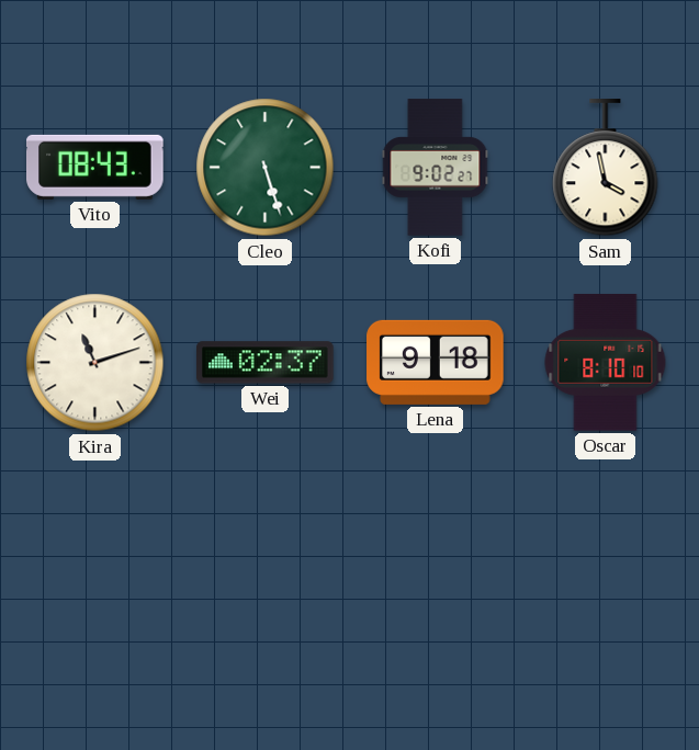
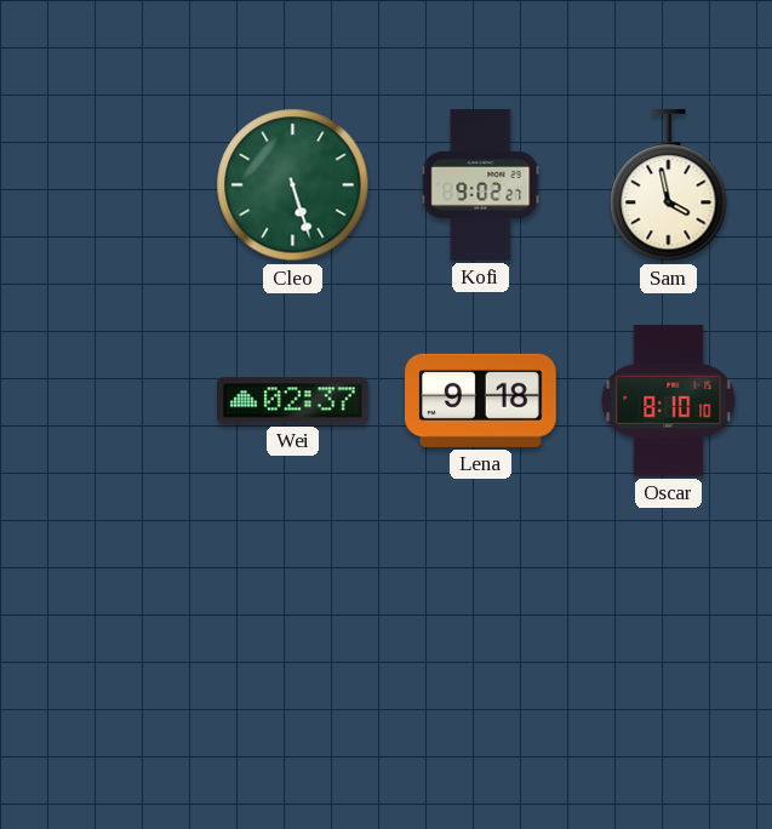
Vito: 08:43 -> none (95, 167)
Kira: 11:12 -> none (95, 363)
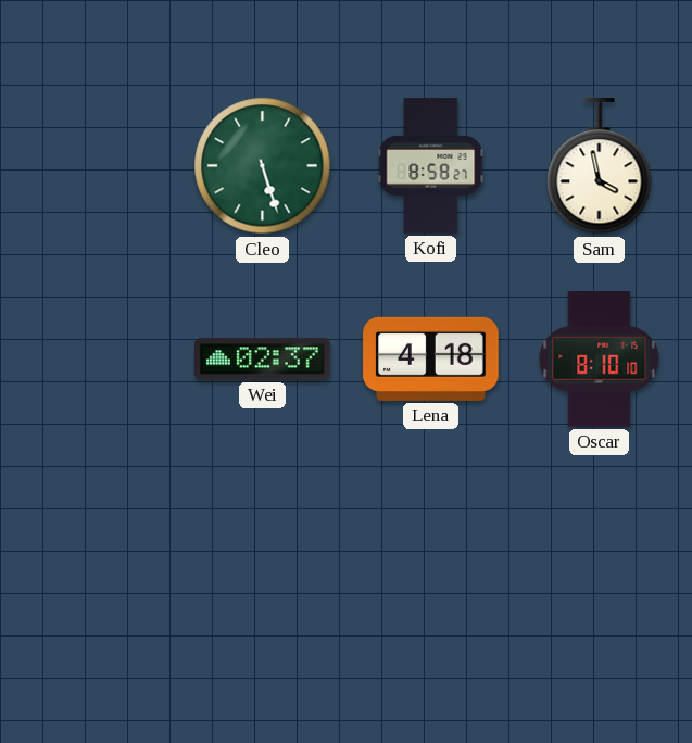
Kofi: 9:02 -> 8:58 (431, 166)
Lena: 9:18 -> 4:18 (431, 358)
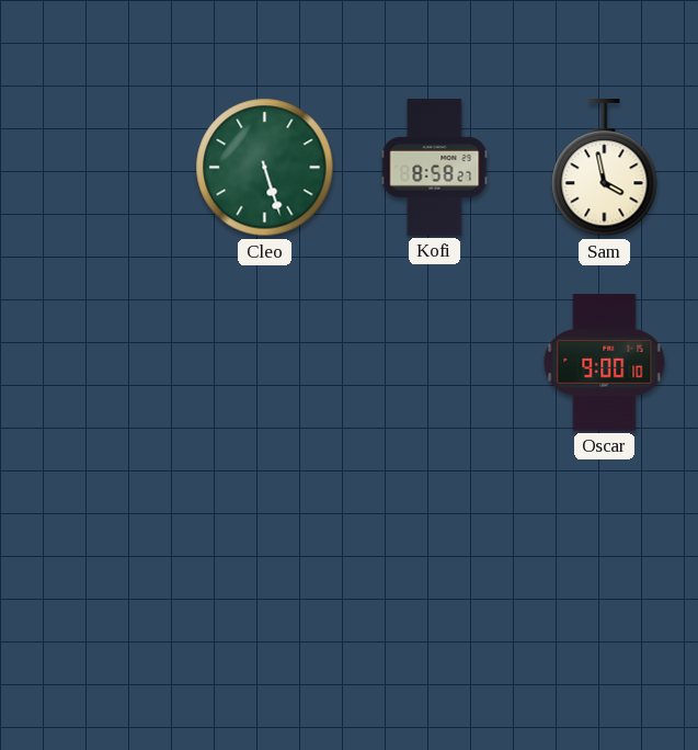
Wei: 02:37 -> none (263, 360)
Lena: 4:18 -> none (431, 358)
Oscar: 8:10 -> 9:00 (605, 363)
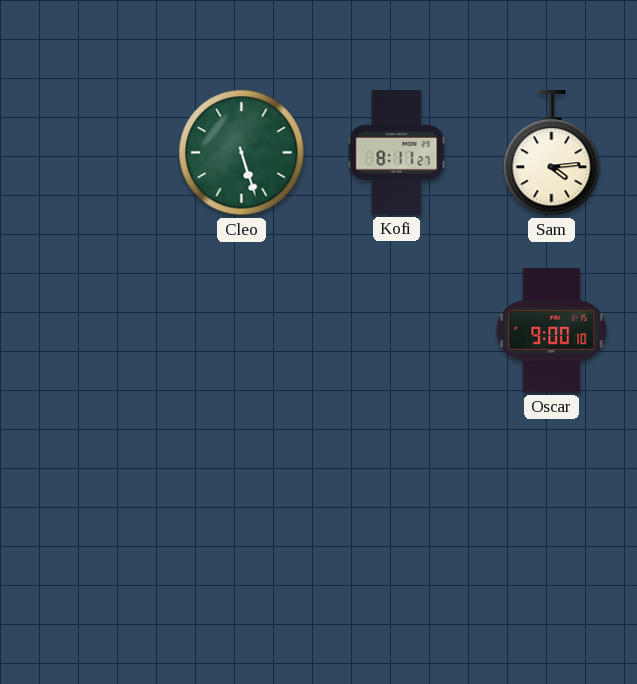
Kofi: 8:58 -> 8:11 (397, 153)
Sam: 3:58 -> 4:14 (552, 153)
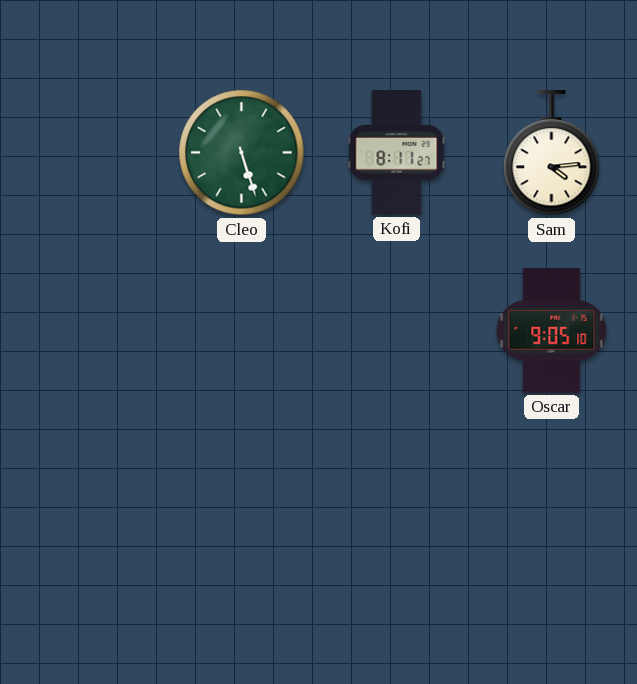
Oscar: 9:00 -> 9:05 (552, 331)
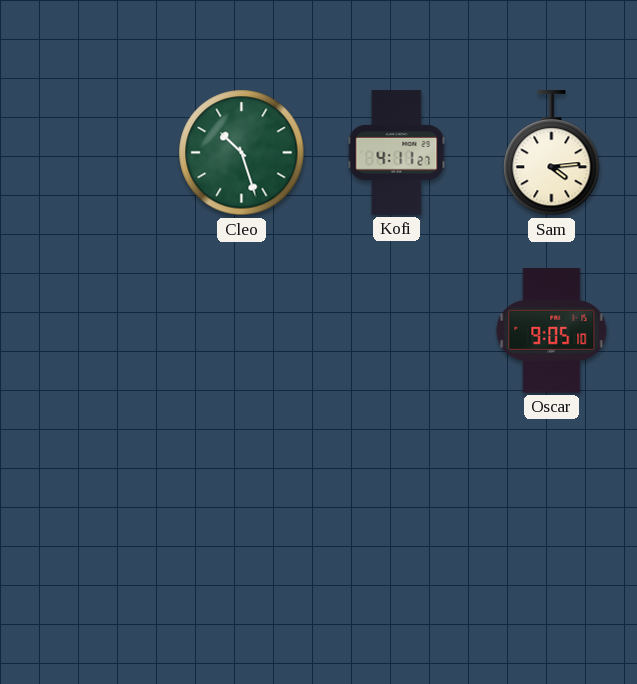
Cleo: 5:27 -> 10:27 (242, 153)
Kofi: 8:11 -> 4:11 (397, 153)
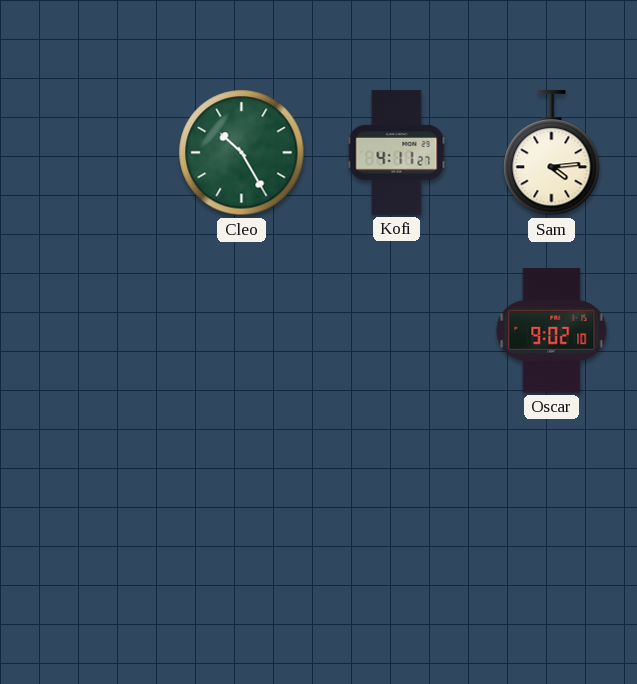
Cleo: 10:27 -> 10:25 (242, 153)
Oscar: 9:05 -> 9:02 (552, 331)
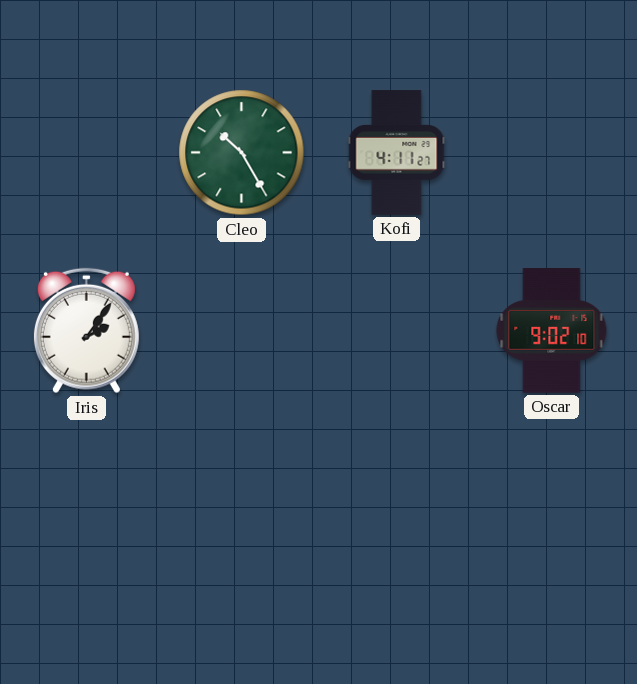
Sam: 4:14 -> none (552, 153)
Iris: none -> 2:06 (86, 331)
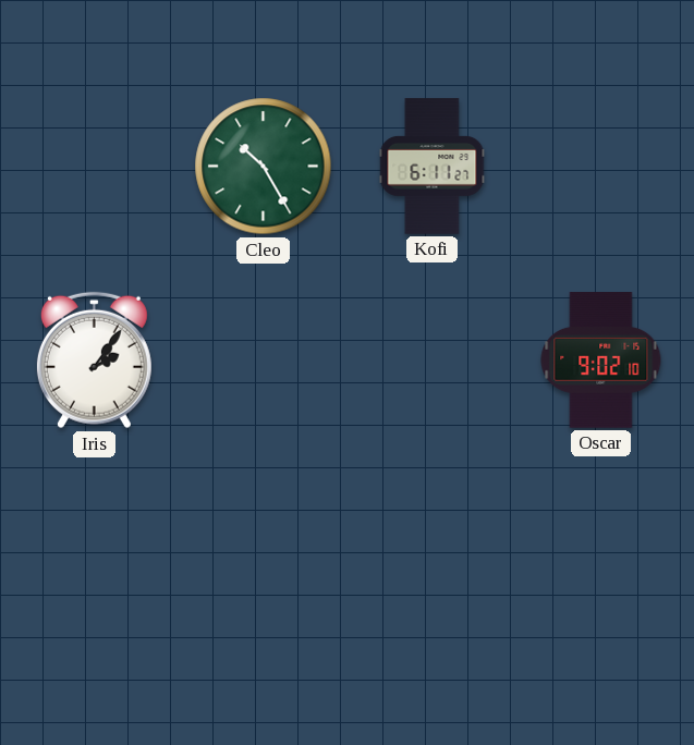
Kofi: 4:11 -> 6:11 (433, 167)
